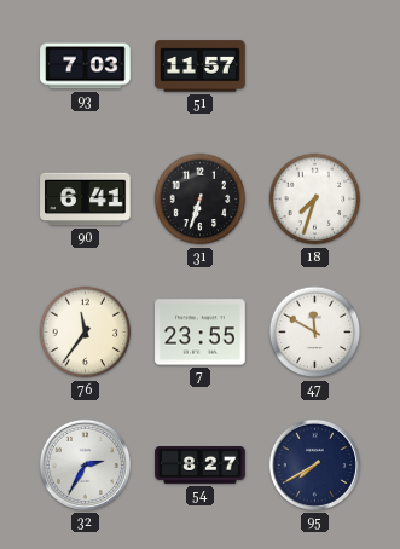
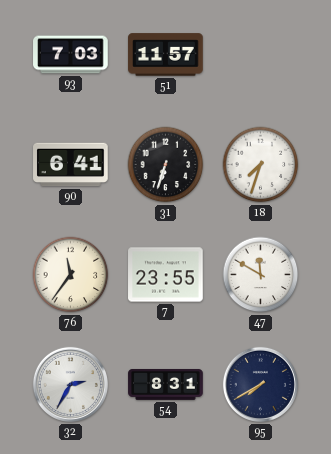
54: 8:27 -> 8:31 (166, 384)
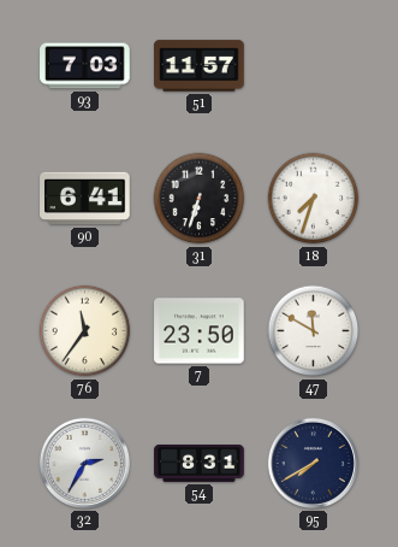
7: 23:55 -> 23:50 (200, 331)
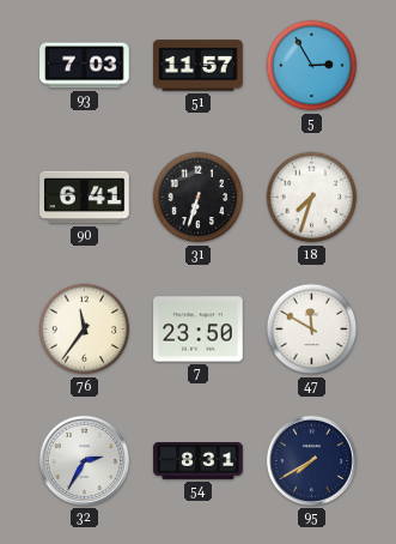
5: none -> 2:55 (312, 66)
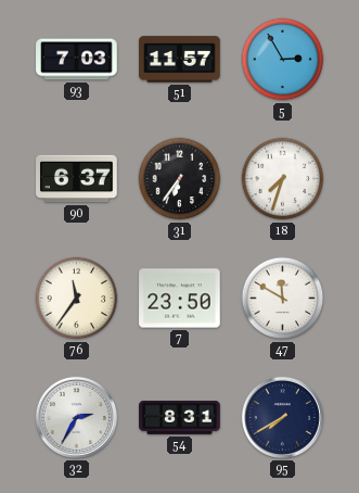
90: 6:41 -> 6:37 (77, 179)
31: 6:33 -> 6:36 (180, 179)
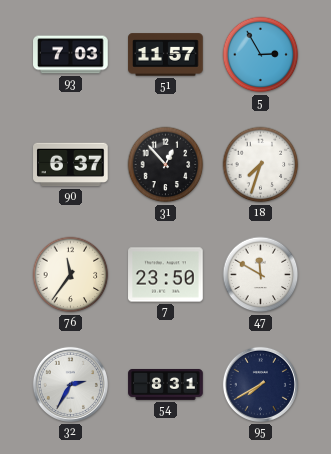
31: 6:36 -> 12:53 (166, 165)
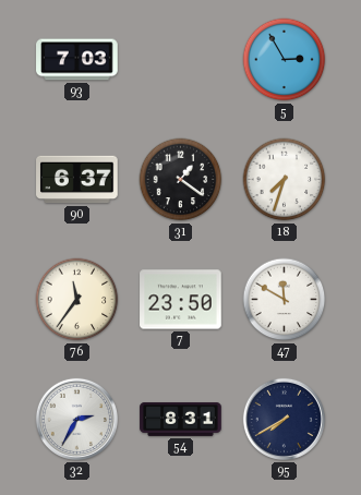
51: 11:57 -> none (166, 55)
31: 12:53 -> 1:21 (181, 180)
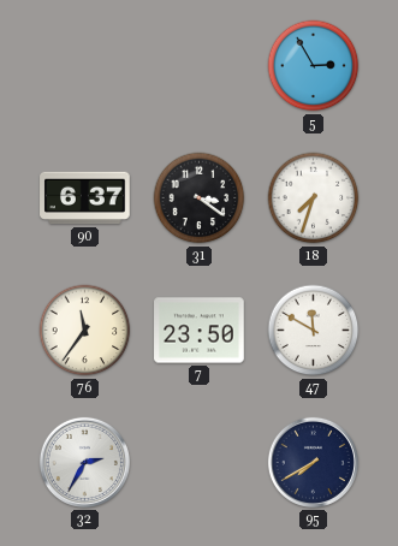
93: 7:03 -> none (77, 60)
31: 1:21 -> 3:21 (200, 198)
54: 8:31 -> none (181, 419)
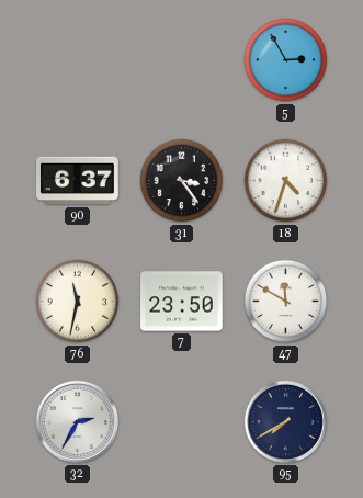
31: 3:21 -> 3:24 (182, 181)
18: 7:33 -> 4:33 (286, 181)
76: 11:36 -> 11:32 (78, 302)
